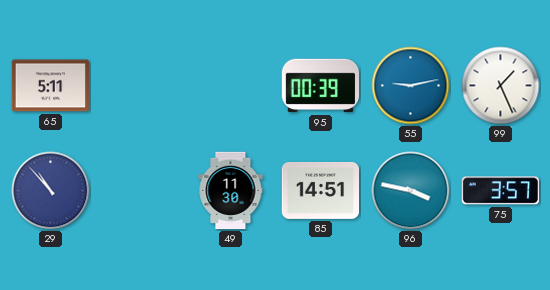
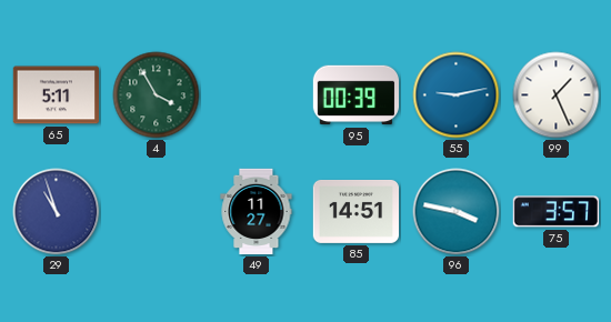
4: none -> 3:55 (157, 95)
29: 10:53 -> 10:57 (57, 212)
49: 11:30 -> 11:27 (257, 212)
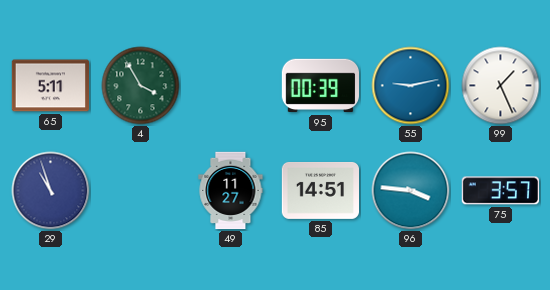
96: 3:47 -> 3:46 (411, 191)
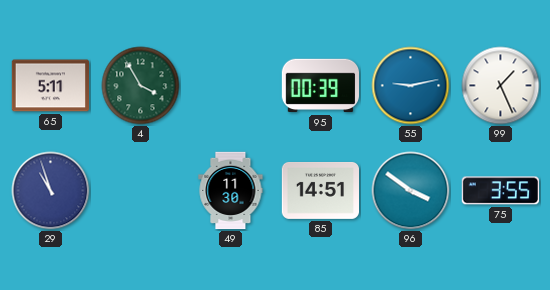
49: 11:27 -> 11:30 (231, 191)
96: 3:46 -> 3:51 (411, 191)
75: 3:57 -> 3:55 (500, 191)
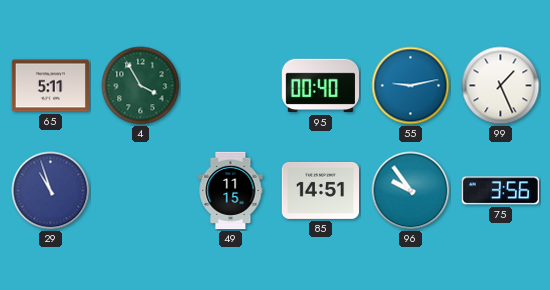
95: 00:39 -> 00:40 (320, 86)
49: 11:30 -> 11:15 (231, 191)
96: 3:51 -> 9:54 (411, 191)
75: 3:55 -> 3:56 (500, 191)
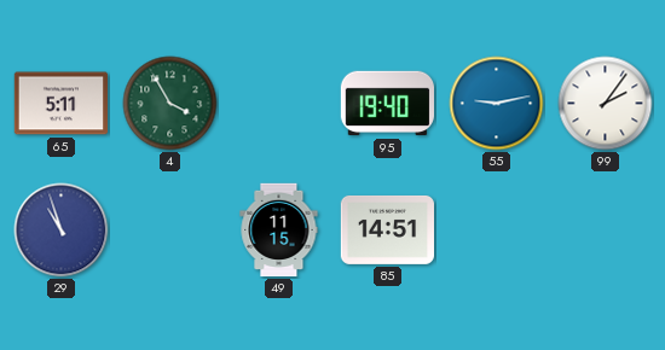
95: 00:40 -> 19:40 (387, 104)
99: 1:26 -> 2:06 (606, 104)
96: 9:54 -> none (411, 191)
75: 3:56 -> none (500, 191)
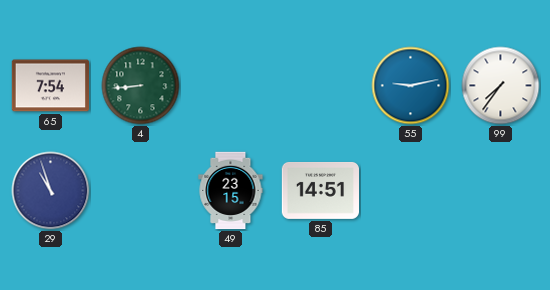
65: 5:11 -> 7:54 (50, 86)
4: 3:55 -> 8:44 (141, 86)
95: 19:40 -> none (387, 104)
99: 2:06 -> 7:36 (501, 86)
49: 11:15 -> 23:15 (231, 191)
